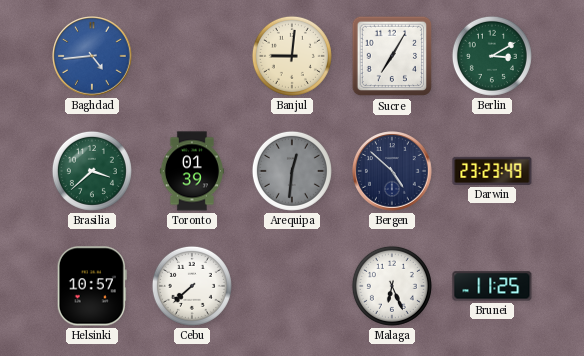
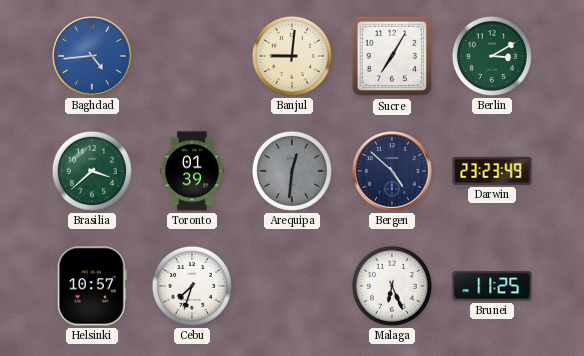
Cebu: 7:38 -> 7:33 (192, 286)
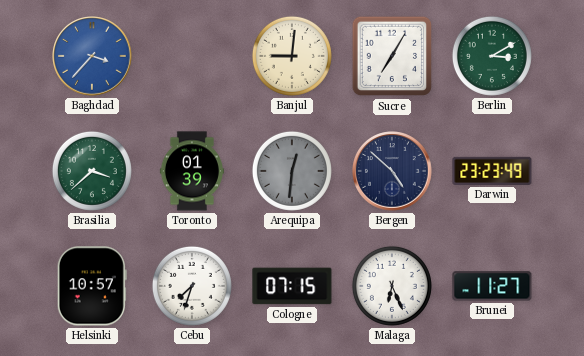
Baghdad: 4:44 -> 3:37 (92, 56)
Cologne: none -> 07:15 (292, 286)
Brunei: 11:25 -> 11:27 (492, 286)
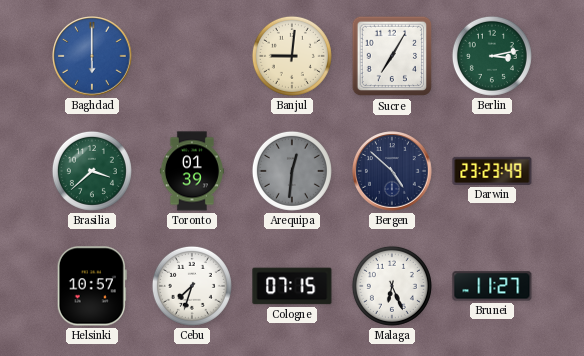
Baghdad: 3:37 -> 6:00 (92, 56)
Berlin: 3:10 -> 3:13 (492, 56)
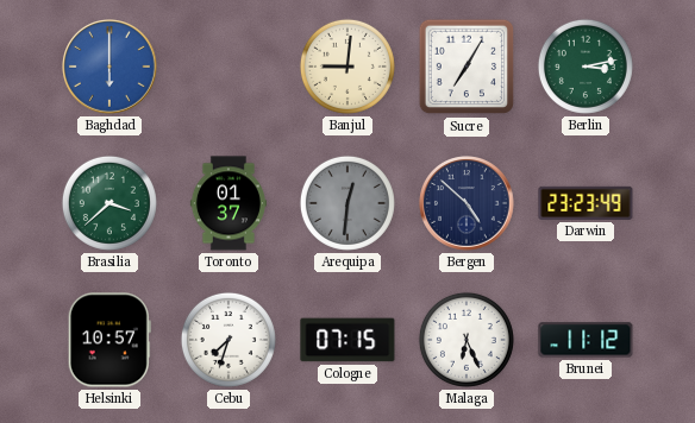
Toronto: 01:39 -> 01:37 (228, 203)
Brunei: 11:27 -> 11:12 (586, 340)
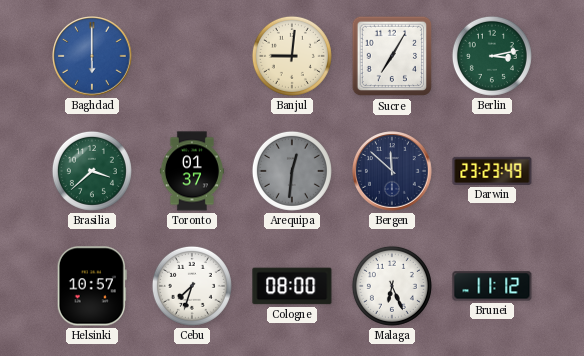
Bergen: 4:52 -> 11:52 (392, 171)
Cologne: 07:15 -> 08:00 (292, 286)
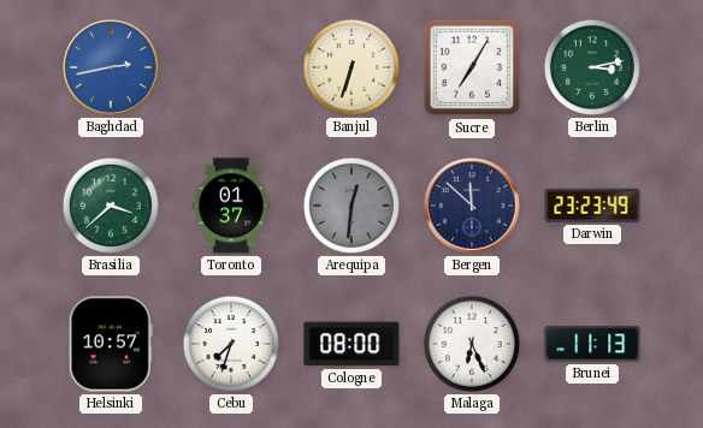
Baghdad: 6:00 -> 2:43 (111, 67)
Banjul: 9:01 -> 6:33 (351, 67)
Brunei: 11:12 -> 11:13 (592, 344)
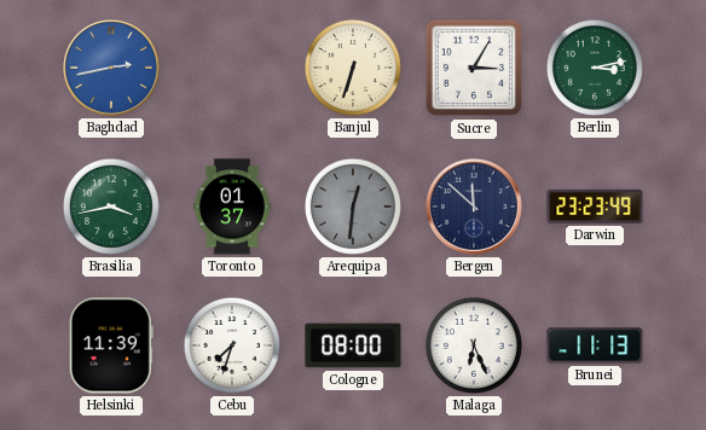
Sucre: 7:05 -> 3:05 (474, 68)
Brasilia: 3:38 -> 3:43 (111, 207)
Helsinki: 10:57 -> 11:39 (111, 345)
